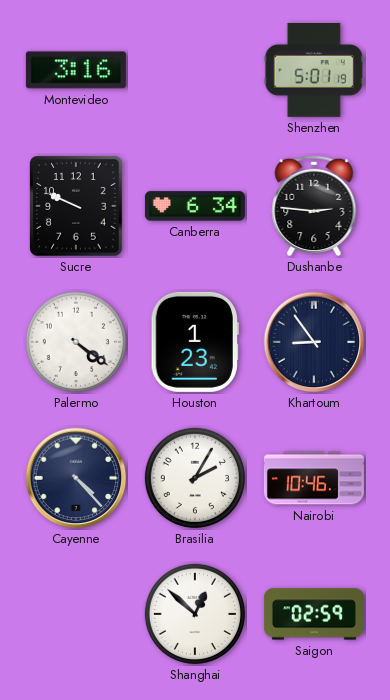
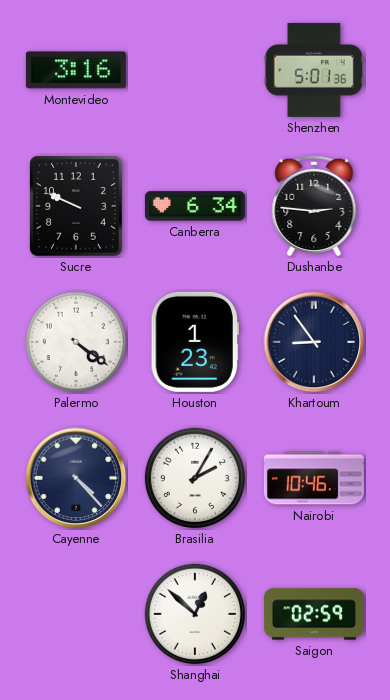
Shenzhen: 5:01:19 -> 5:01:36 (314, 70)
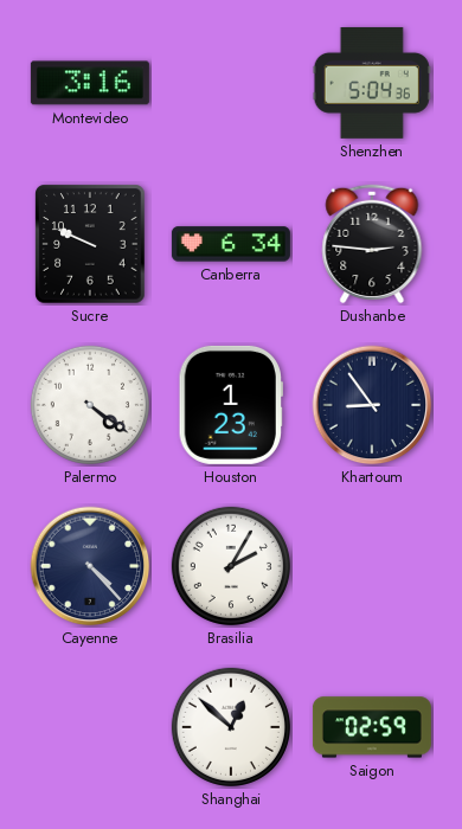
Shenzhen: 5:01 -> 5:04 (372, 83)
Nairobi: 10:46 -> none (314, 478)
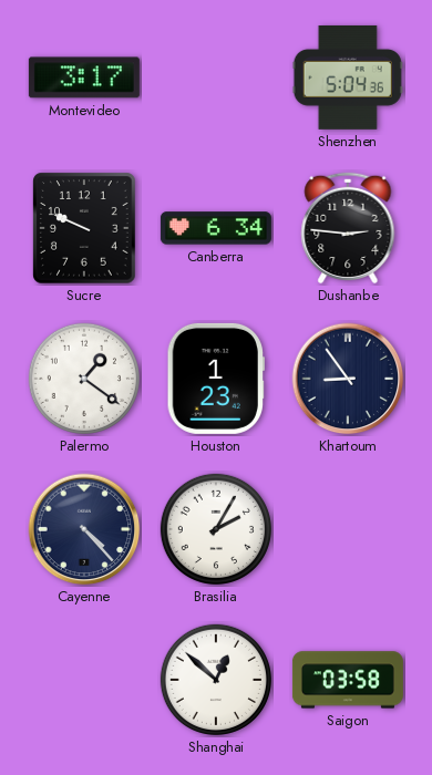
Montevideo: 3:16 -> 3:17 (84, 77)
Palermo: 4:21 -> 1:21 (84, 379)
Saigon: 02:59 -> 03:58 (348, 680)
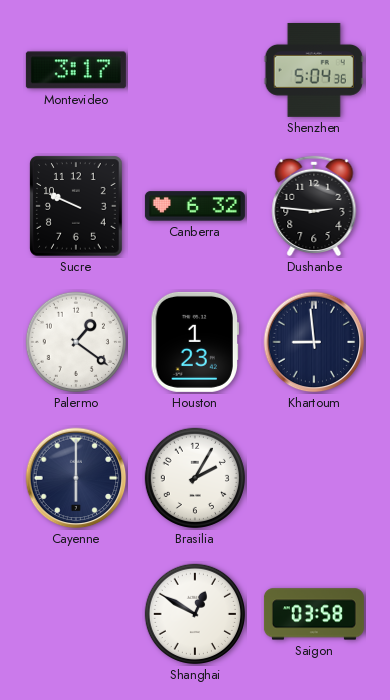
Canberra: 6:34 -> 6:32 (195, 206)
Khartoum: 8:54 -> 8:59 (314, 342)
Cayenne: 4:23 -> 6:00 (76, 478)
Shanghai: 12:52 -> 12:50 (195, 614)
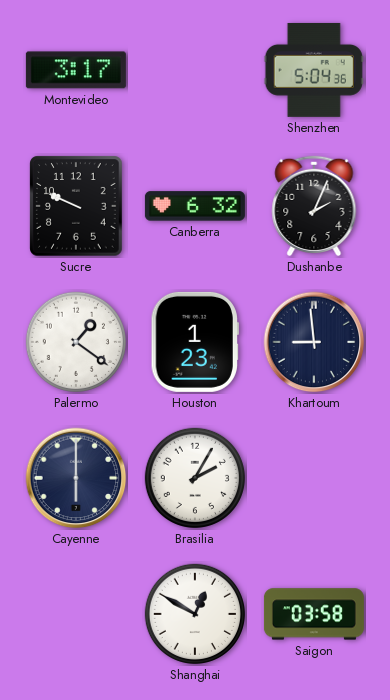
Dushanbe: 2:46 -> 2:04 (314, 206)
